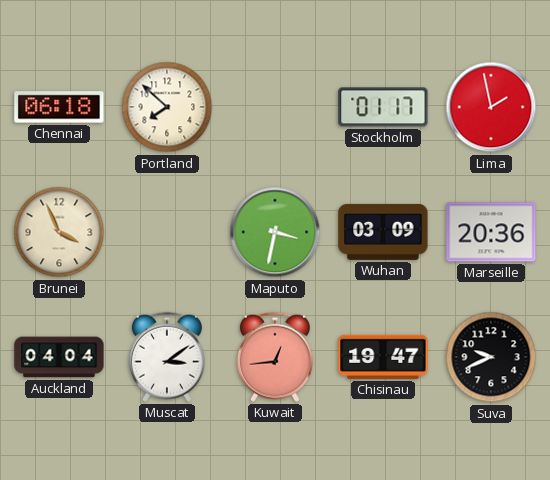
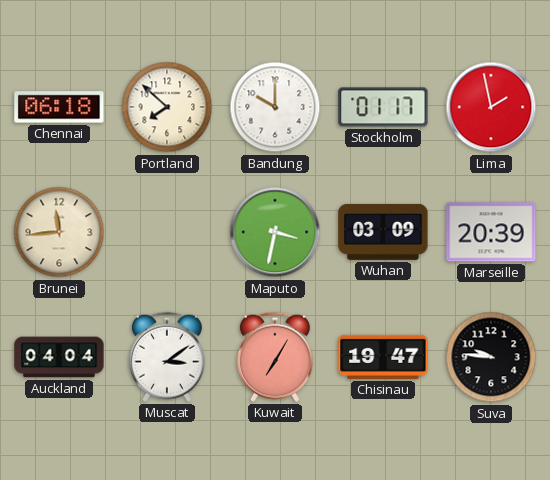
Bandung: none -> 10:00 (275, 107)
Brunei: 3:56 -> 11:44 (59, 232)
Marseille: 20:36 -> 20:39 (491, 232)
Kuwait: 12:44 -> 7:05 (275, 357)
Suva: 9:41 -> 9:46 (491, 357)
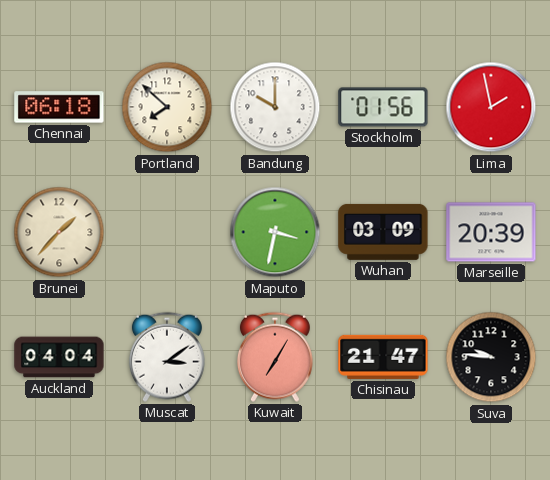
Stockholm: 01:17 -> 01:56 (383, 107)
Brunei: 11:44 -> 1:37 (59, 232)
Chisinau: 19:47 -> 21:47 (383, 357)
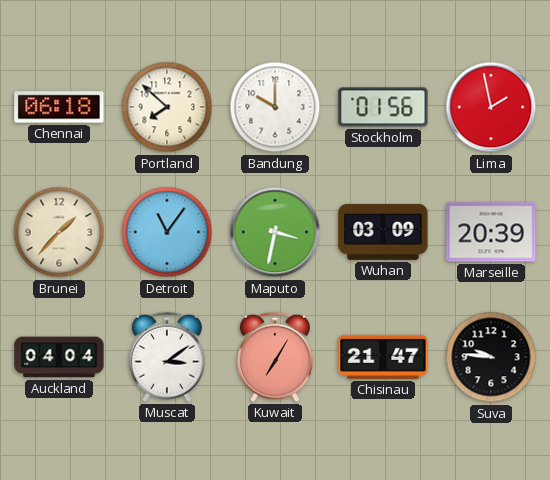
Detroit: none -> 11:06 (167, 232)
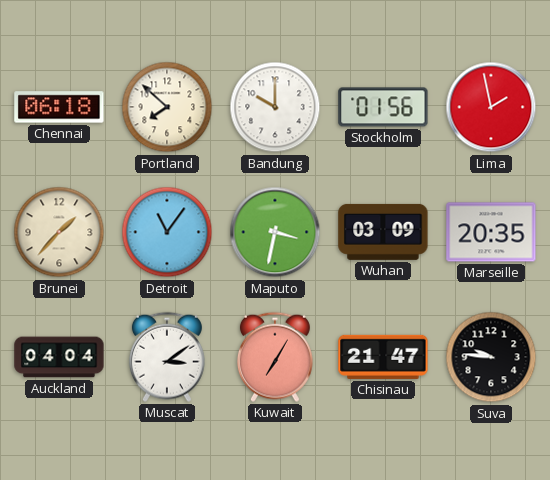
Marseille: 20:39 -> 20:35 (491, 232)
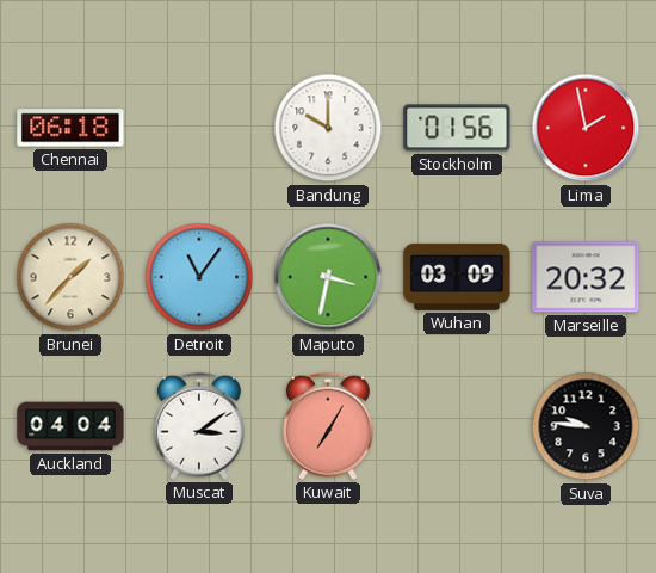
Portland: 7:52 -> none (167, 107)
Marseille: 20:35 -> 20:32 (586, 277)
Chisinau: 21:47 -> none (383, 357)
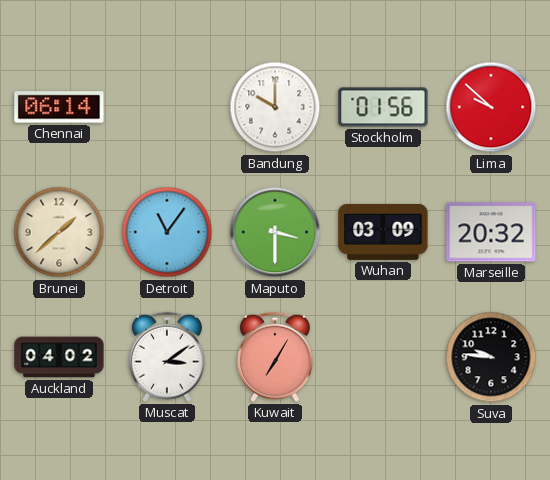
Chennai: 06:18 -> 06:14 (59, 107)
Lima: 1:58 -> 9:52 (491, 107)
Brunei: 1:37 -> 1:38 (59, 232)
Maputo: 3:32 -> 3:30 (275, 232)
Auckland: 04:04 -> 04:02 (59, 357)
